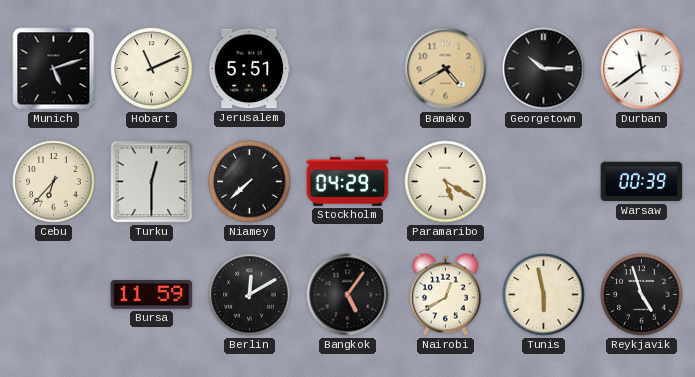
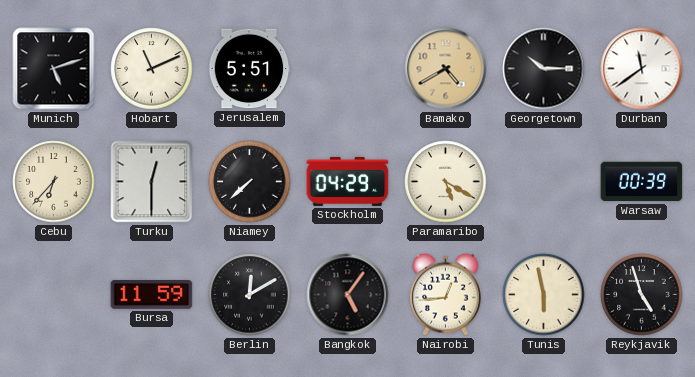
Nairobi: 12:40 -> 12:44 (446, 294)
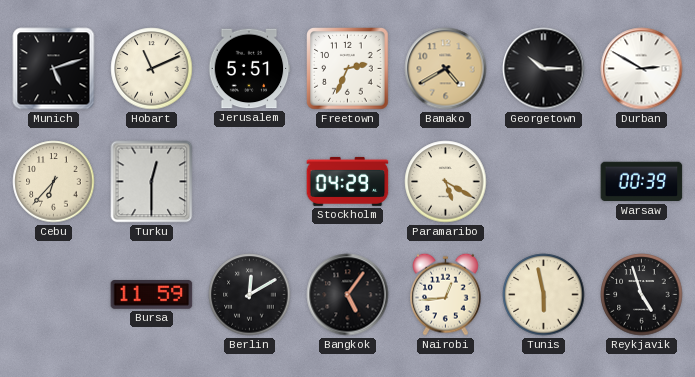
Freetown: none -> 2:34 (348, 69)
Durban: 11:39 -> 2:50 (642, 69)
Niamey: 7:38 -> none (250, 182)
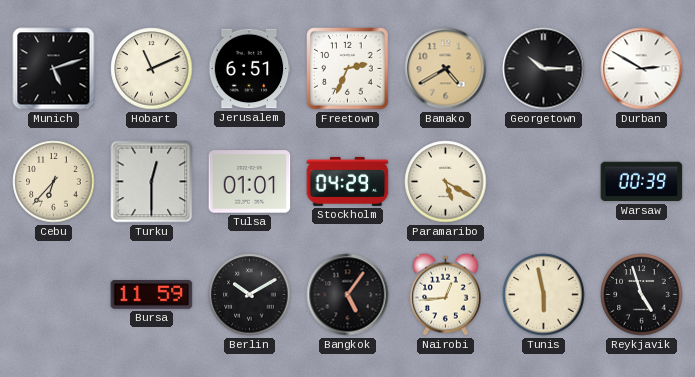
Jerusalem: 5:51 -> 6:51 (249, 69)
Tulsa: none -> 01:01 (250, 182)
Berlin: 12:10 -> 10:10 (250, 295)
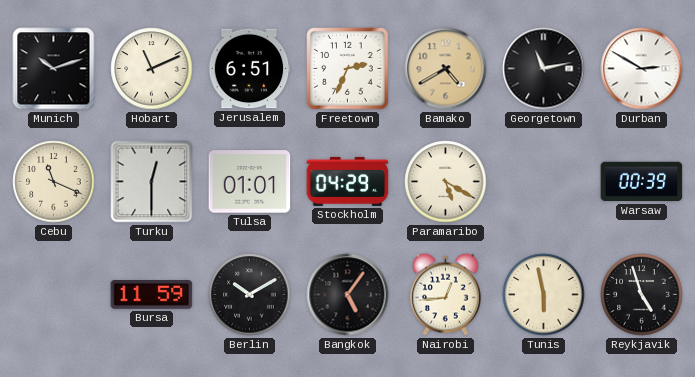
Munich: 5:12 -> 10:12 (54, 69)
Georgetown: 10:15 -> 11:13 (544, 69)
Cebu: 6:37 -> 11:19 (54, 182)
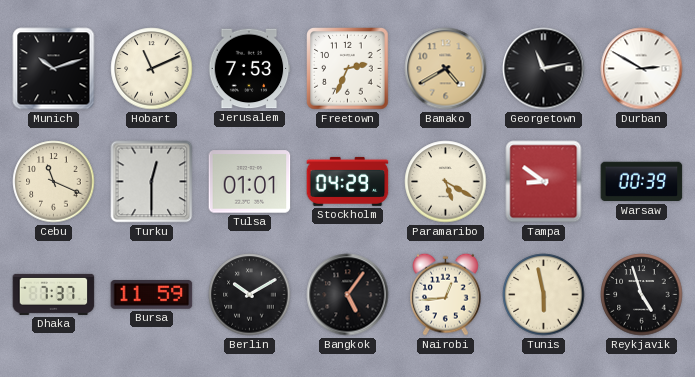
Jerusalem: 6:51 -> 7:53 (249, 69)
Tampa: none -> 8:51 (544, 182)
Dhaka: none -> 7:37 (54, 294)
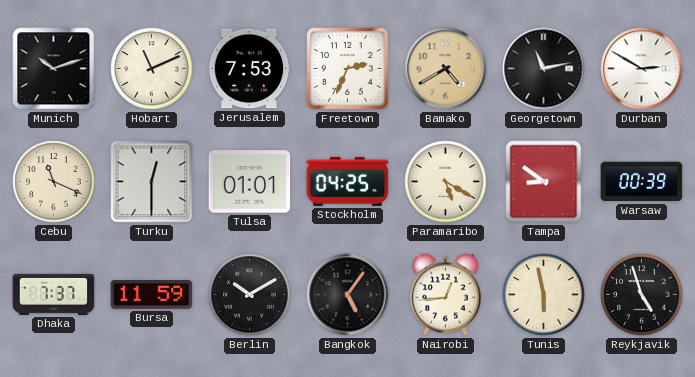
Stockholm: 04:29 -> 04:25 (348, 181)
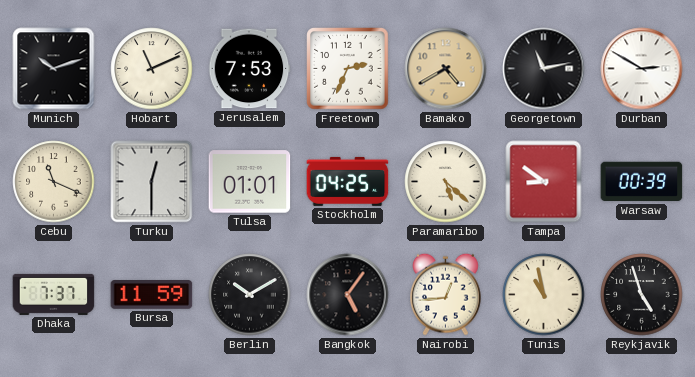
Paramaribo: 5:20 -> 5:22 (446, 182)
Tunis: 5:58 -> 10:58 (544, 295)
